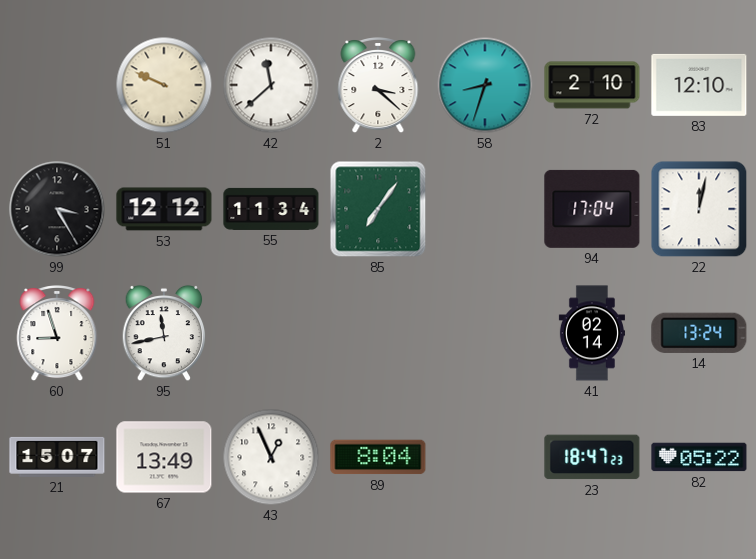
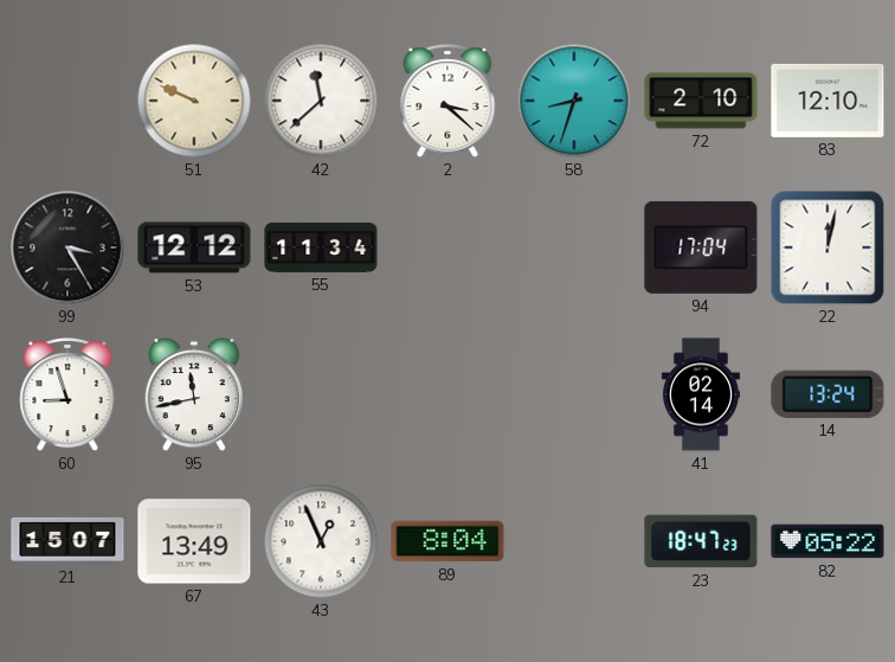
85: 7:06 -> none (378, 209)
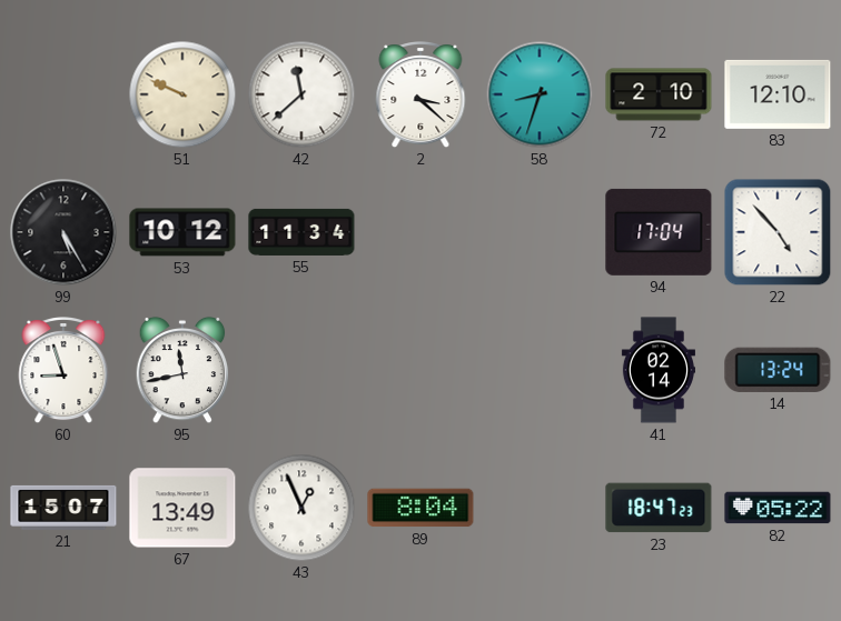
99: 3:25 -> 5:25 (63, 232)
53: 12:12 -> 10:12 (182, 232)
22: 12:02 -> 4:53 (778, 232)
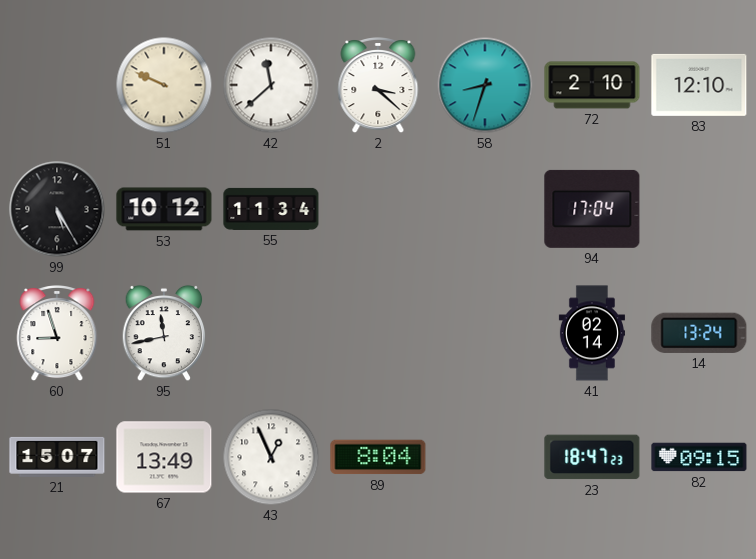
22: 4:53 -> none (778, 232)
82: 05:22 -> 09:15 (699, 457)
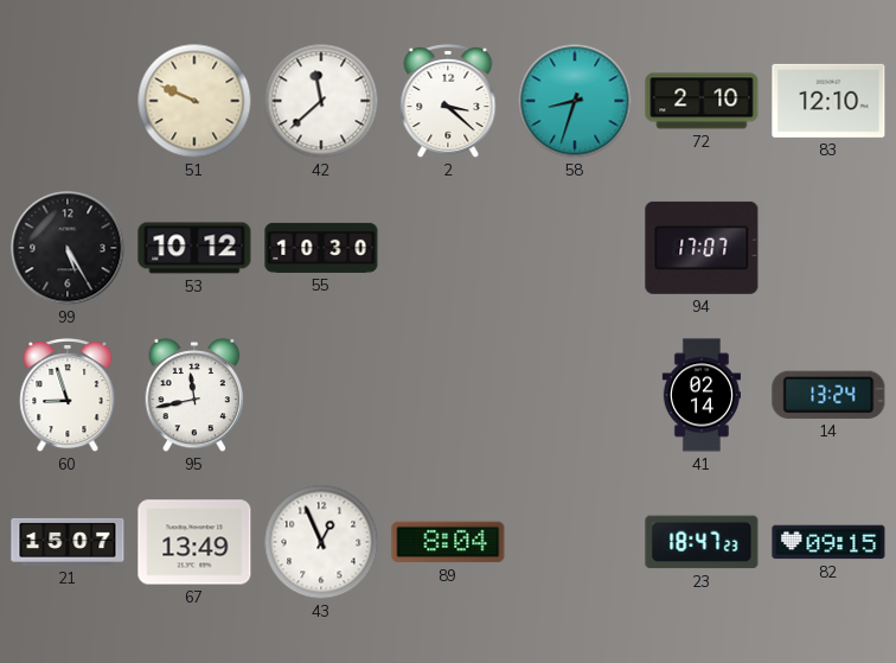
55: 11:34 -> 10:30 (321, 248)
94: 17:04 -> 17:07 (702, 248)
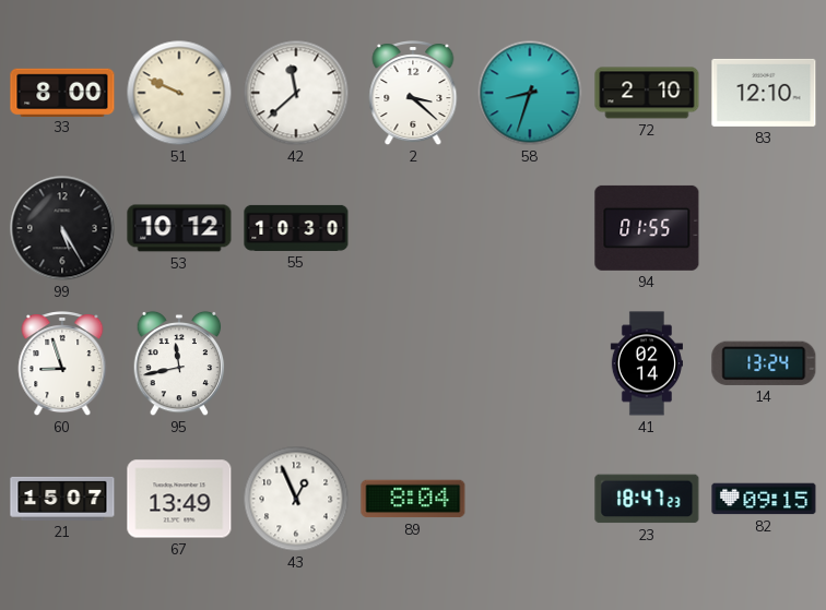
33: none -> 8:00 (62, 92)
94: 17:07 -> 01:55 (647, 228)
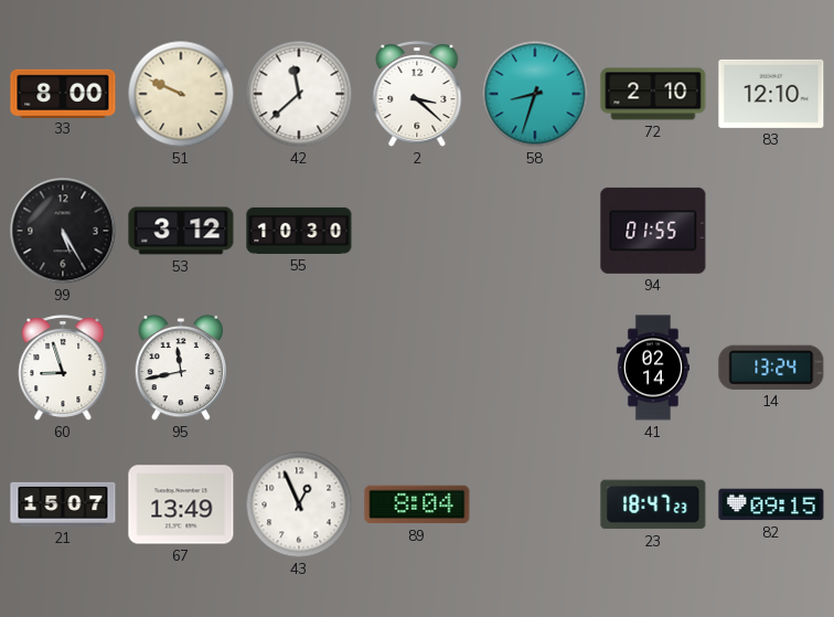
53: 10:12 -> 3:12 (181, 231)
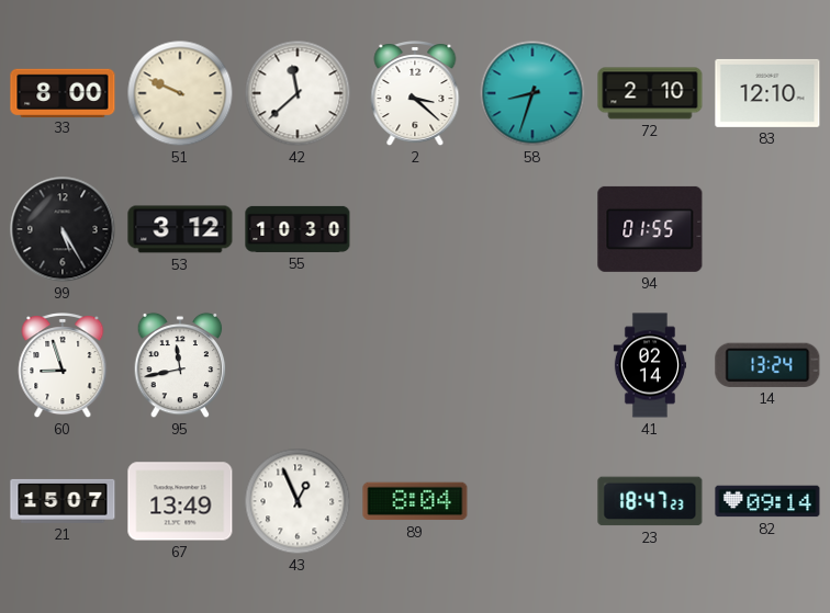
82: 09:15 -> 09:14 (767, 501)
